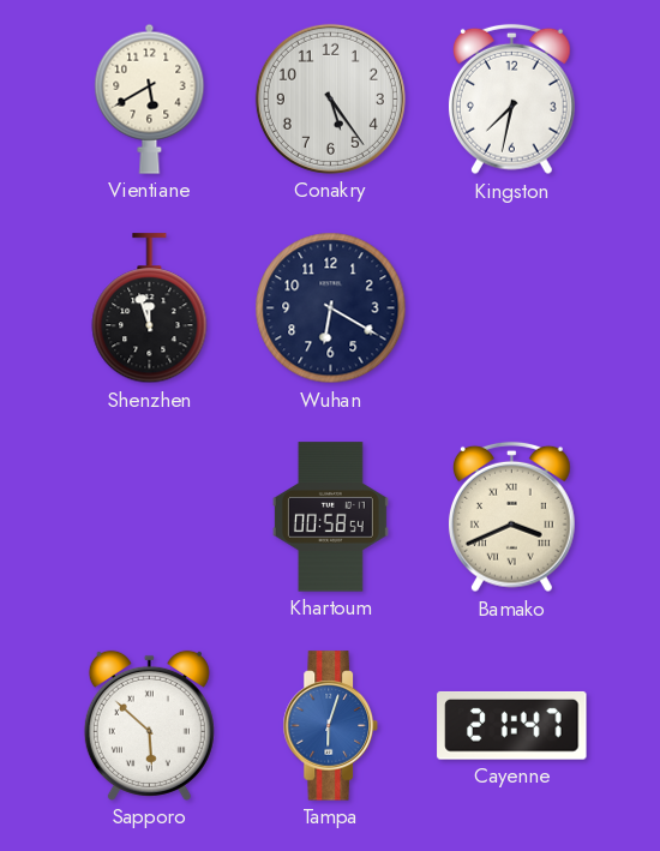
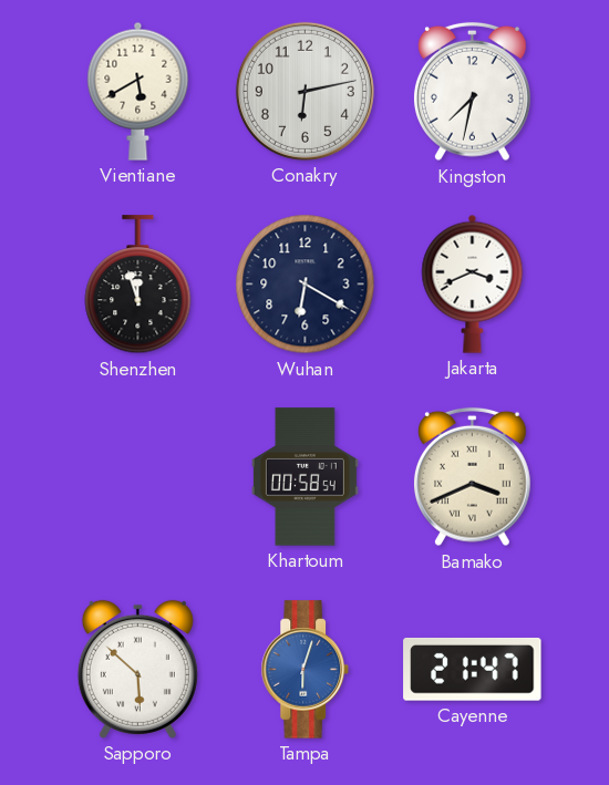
Conakry: 5:24 -> 6:13 (304, 91)
Jakarta: none -> 3:41 (473, 283)
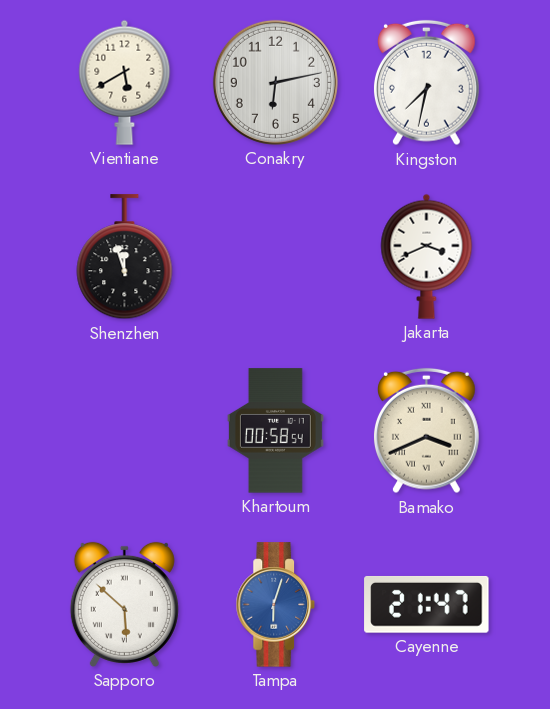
Wuhan: 6:20 -> none (306, 285)
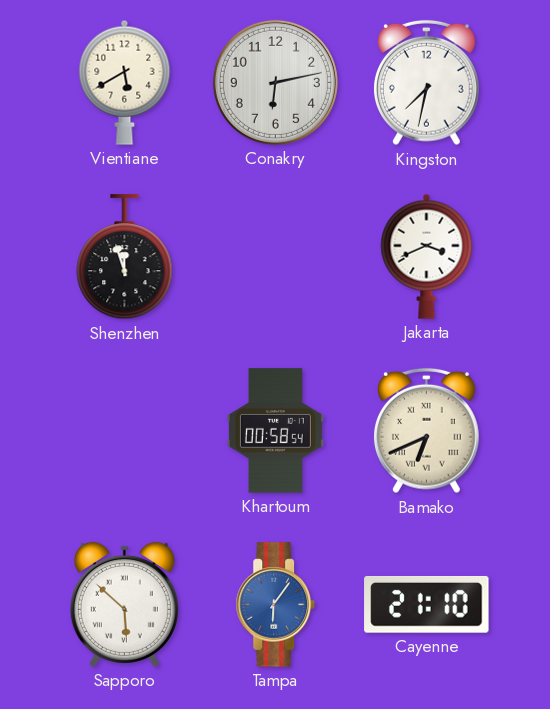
Bamako: 3:41 -> 6:41 (426, 431)
Tampa: 6:03 -> 6:06 (275, 605)
Cayenne: 21:47 -> 21:10 (427, 605)
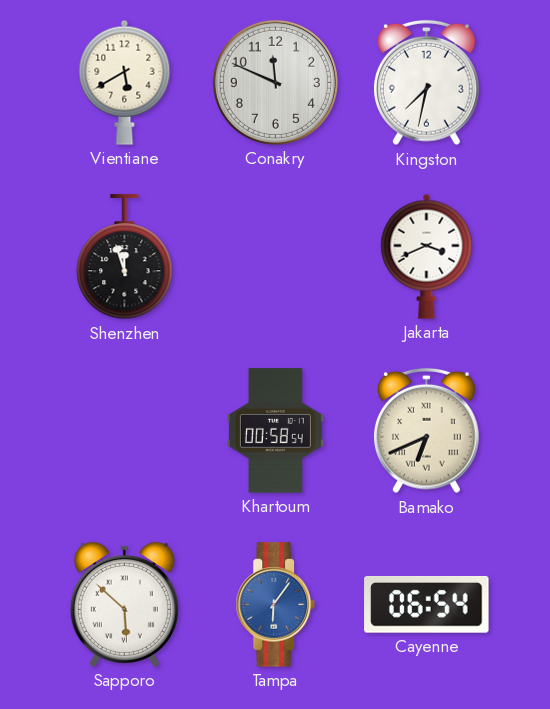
Conakry: 6:13 -> 11:49 (275, 82)
Cayenne: 21:10 -> 06:54 (427, 605)
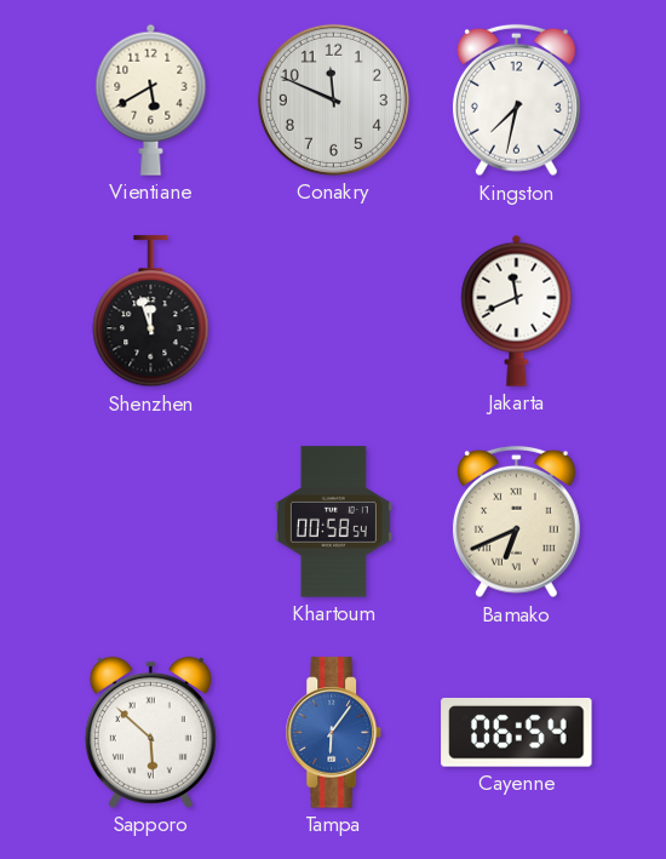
Jakarta: 3:41 -> 11:41 (517, 310)
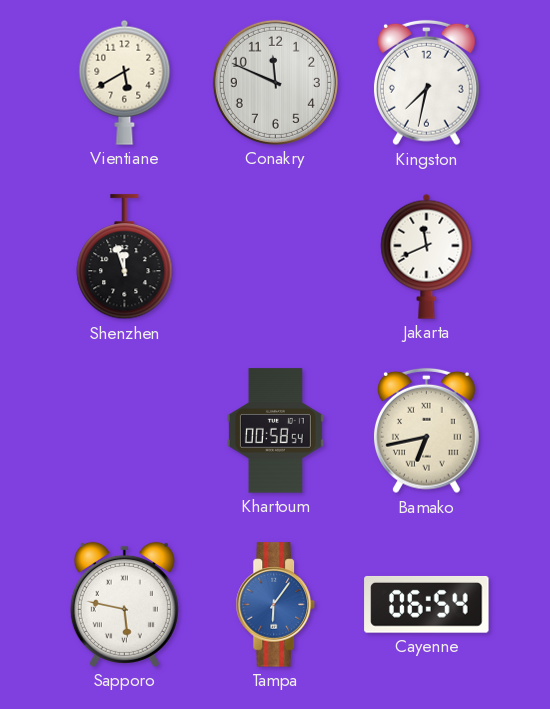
Bamako: 6:41 -> 6:43 (426, 431)
Sapporo: 5:52 -> 5:47 (124, 604)
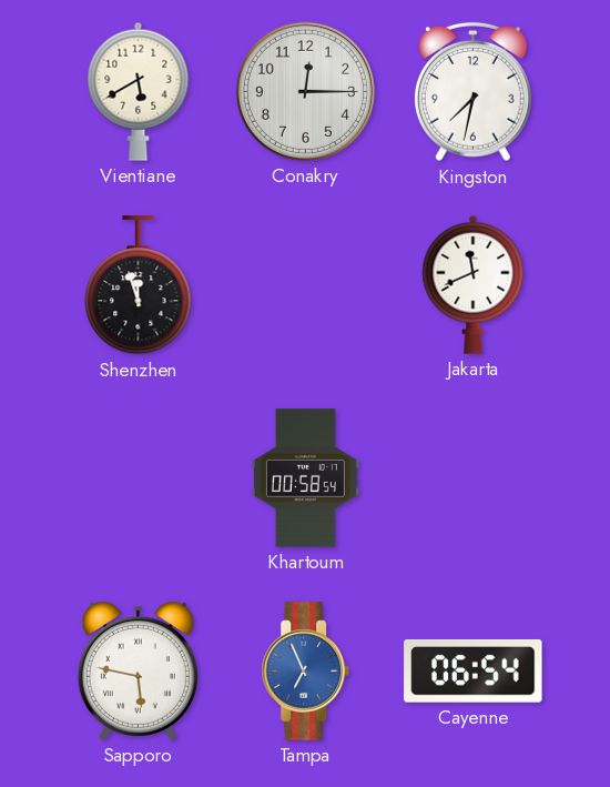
Conakry: 11:49 -> 12:15 (305, 91)
Bamako: 6:43 -> none (426, 431)
Tampa: 6:06 -> 6:56 (305, 672)
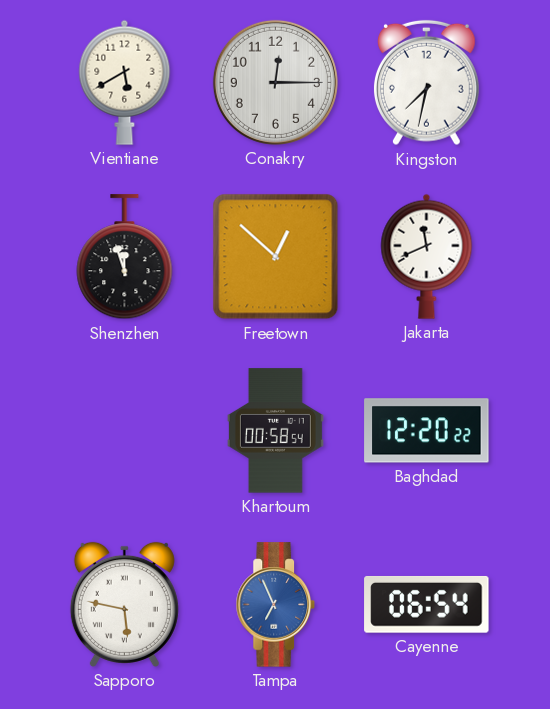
Freetown: none -> 12:52 (276, 257)
Baghdad: none -> 12:20 (427, 431)
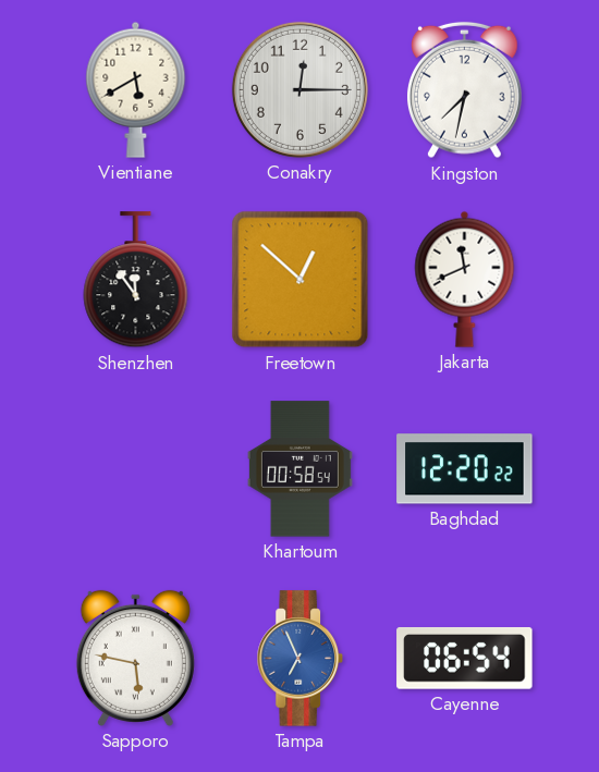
Shenzhen: 11:57 -> 11:54 (136, 280)
